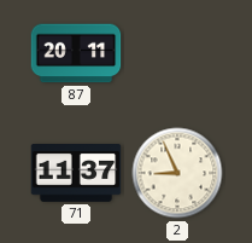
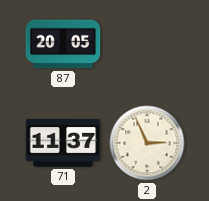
87: 20:11 -> 20:05 (63, 44)
2: 8:56 -> 2:56 (147, 143)
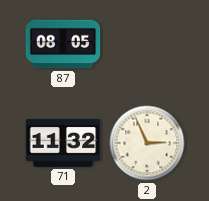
87: 20:05 -> 08:05 (63, 44)
71: 11:37 -> 11:32 (63, 144)
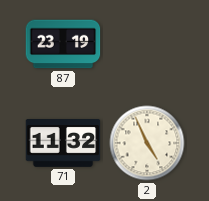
87: 08:05 -> 23:19 (63, 44)
2: 2:56 -> 4:56 (147, 143)
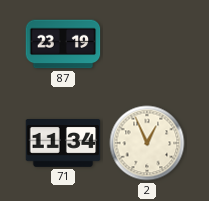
71: 11:32 -> 11:34 (63, 144)
2: 4:56 -> 12:56 (147, 143)
